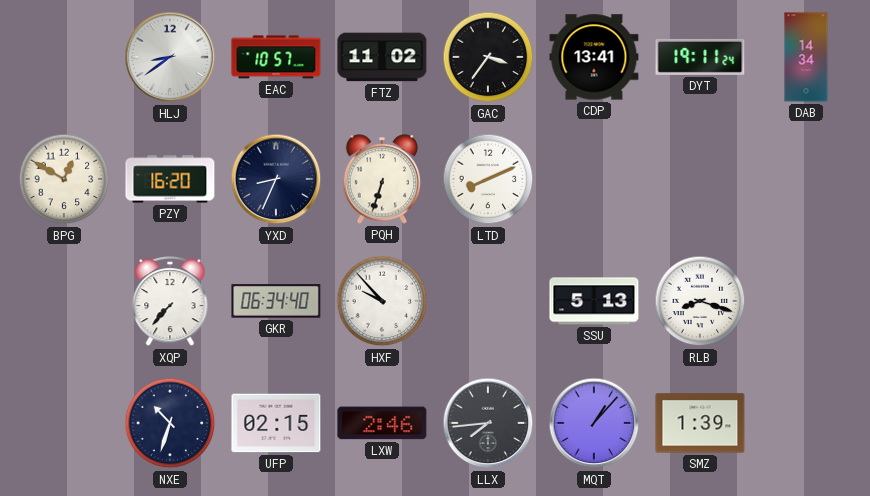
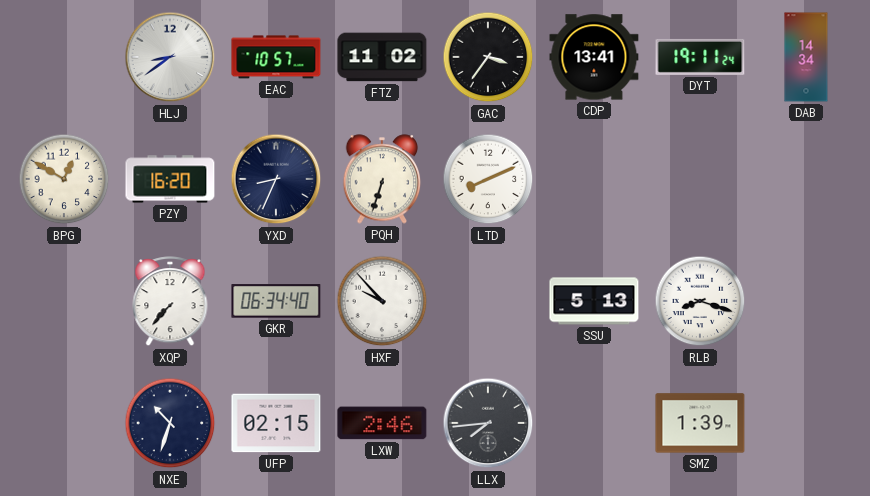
MQT: 1:07 -> none (594, 423)
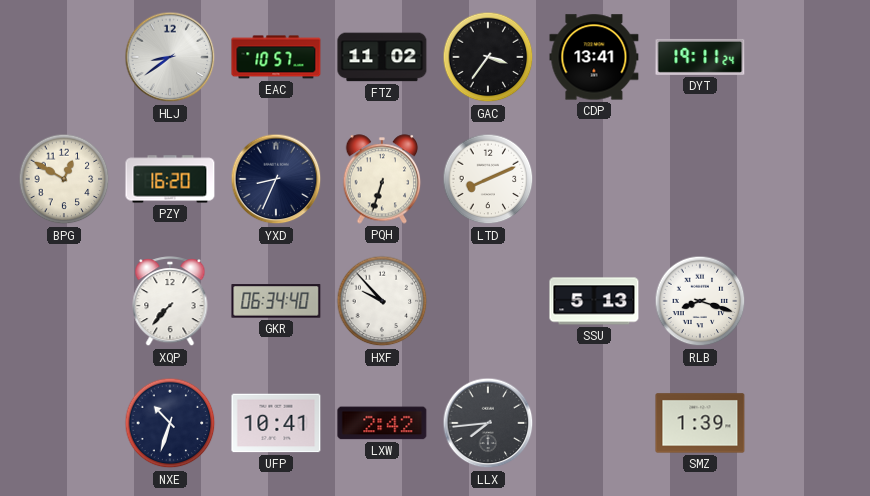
DAB: 14:34 -> none (806, 57)
UFP: 02:15 -> 10:41 (276, 423)
LXW: 2:46 -> 2:42 (382, 423)
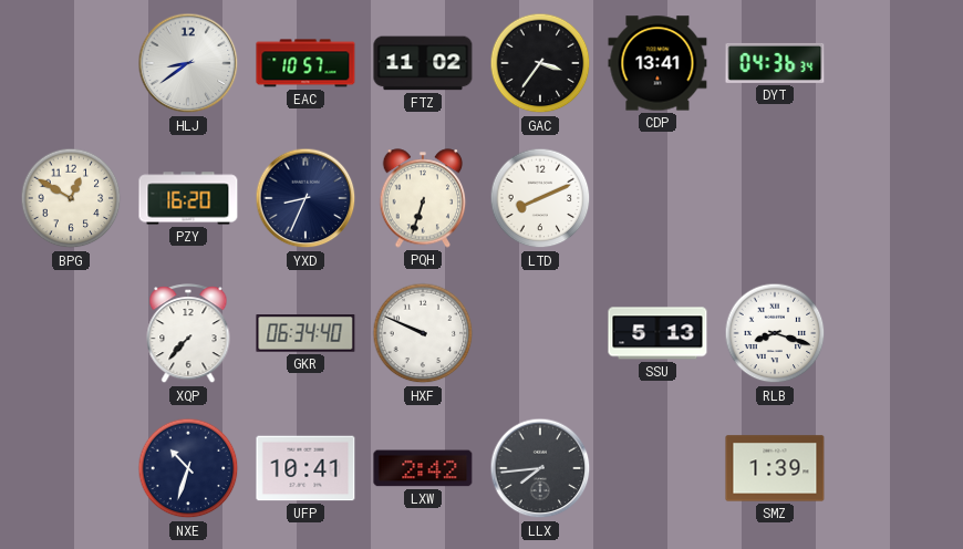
DYT: 19:11 -> 04:36 (775, 63)
HXF: 9:53 -> 9:49 (423, 333)
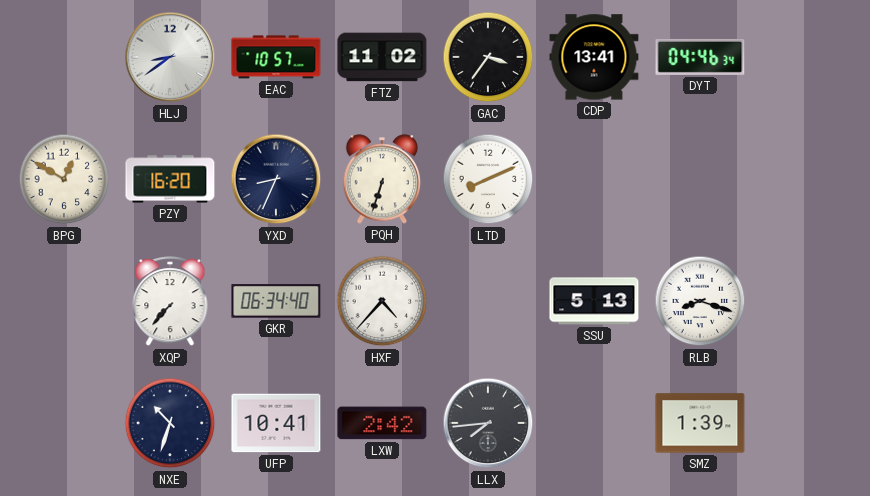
DYT: 04:36 -> 04:46 (700, 57)
HXF: 9:49 -> 4:37 (382, 301)
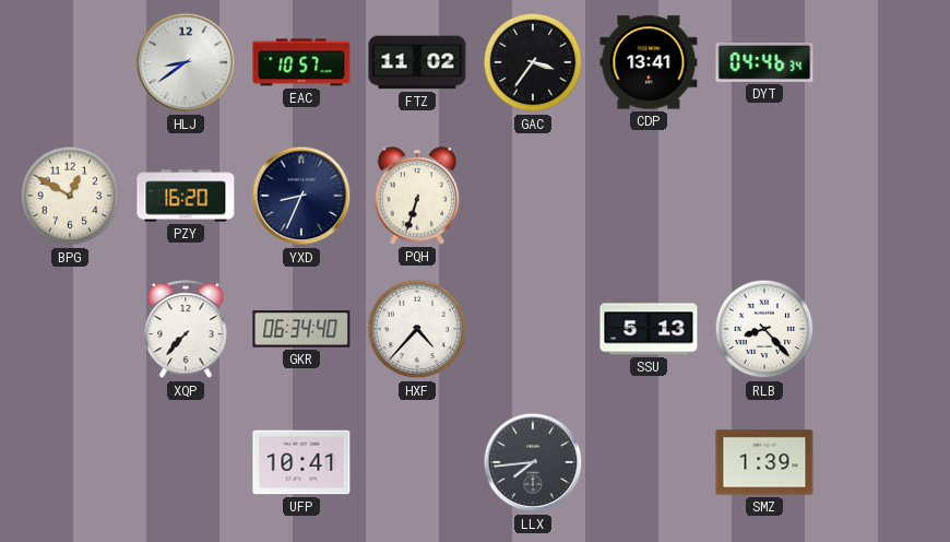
LTD: 8:11 -> none (488, 179)
RLB: 8:18 -> 8:23 (764, 329)
NXE: 10:33 -> none (170, 423)
LXW: 2:42 -> none (382, 423)
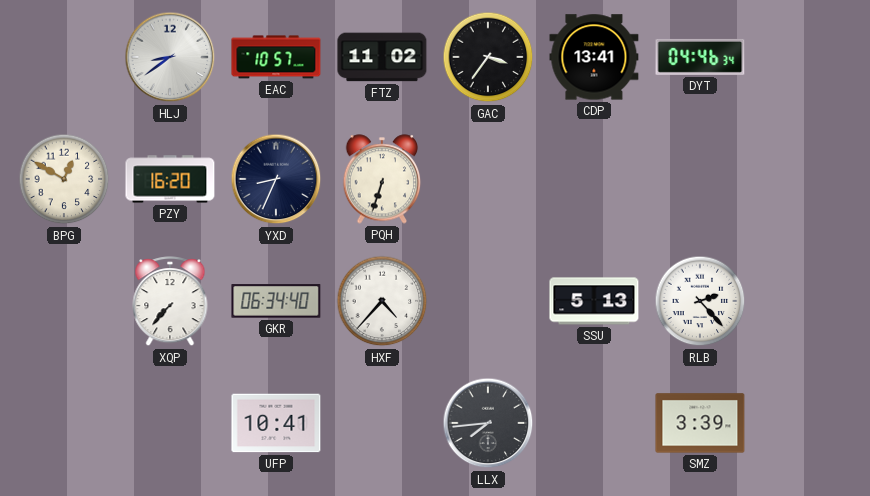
RLB: 8:23 -> 2:23 (700, 301)
SMZ: 1:39 -> 3:39 (700, 423)
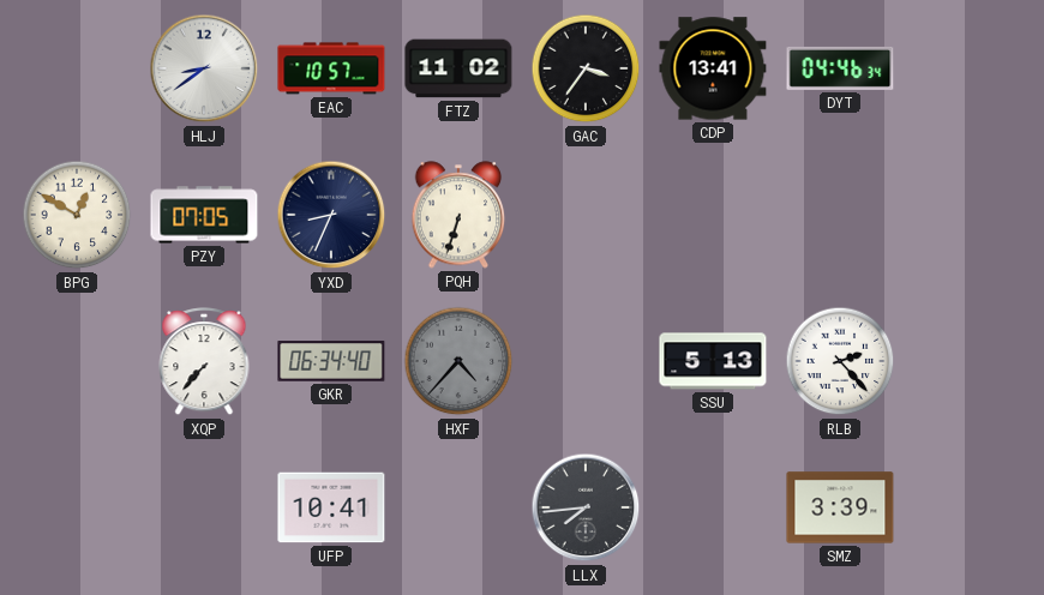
PZY: 16:20 -> 07:05 (204, 215)
HXF dial: white -> grey (458, 361)
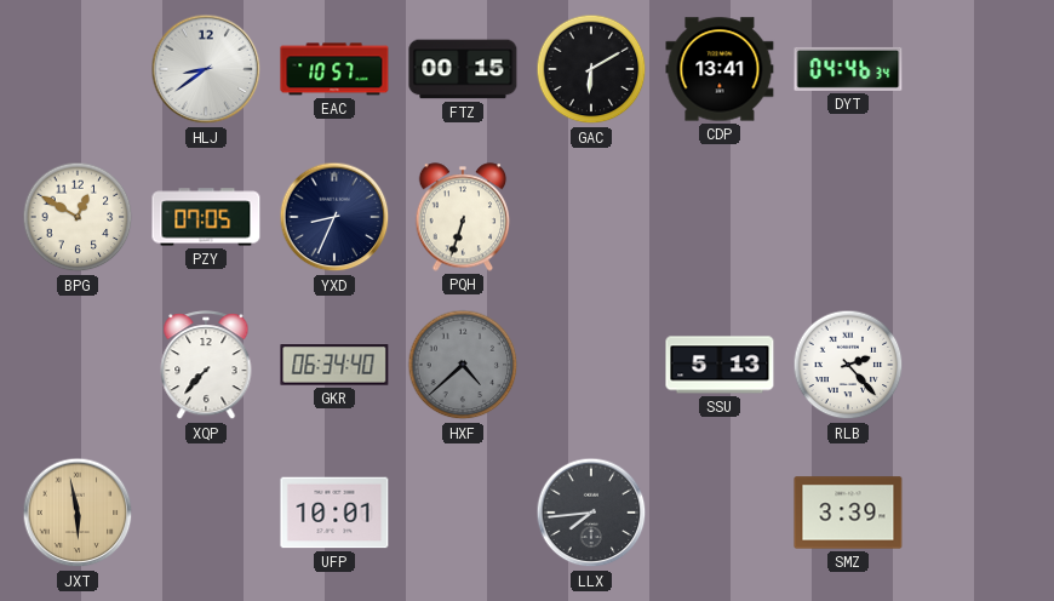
FTZ: 11:02 -> 00:15 (463, 69)
GAC: 3:36 -> 6:10 (591, 69)
HXF: 4:37 -> 4:38 (463, 365)
JXT: none -> 5:58 (78, 513)
UFP: 10:41 -> 10:01 (334, 513)
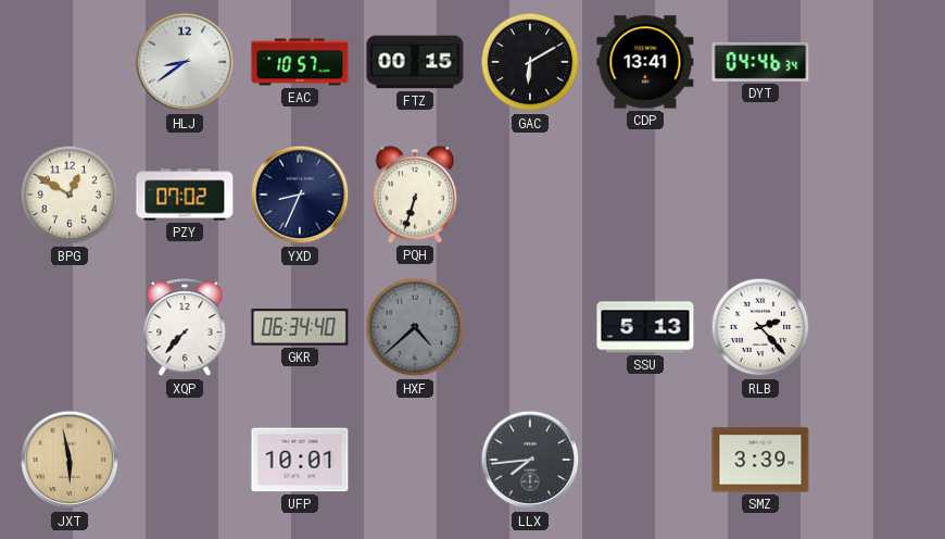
PZY: 07:05 -> 07:02 (185, 195)
